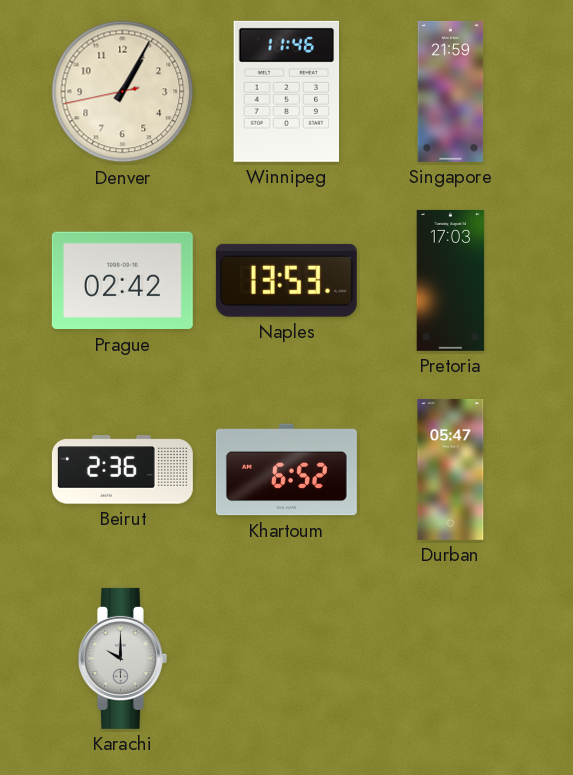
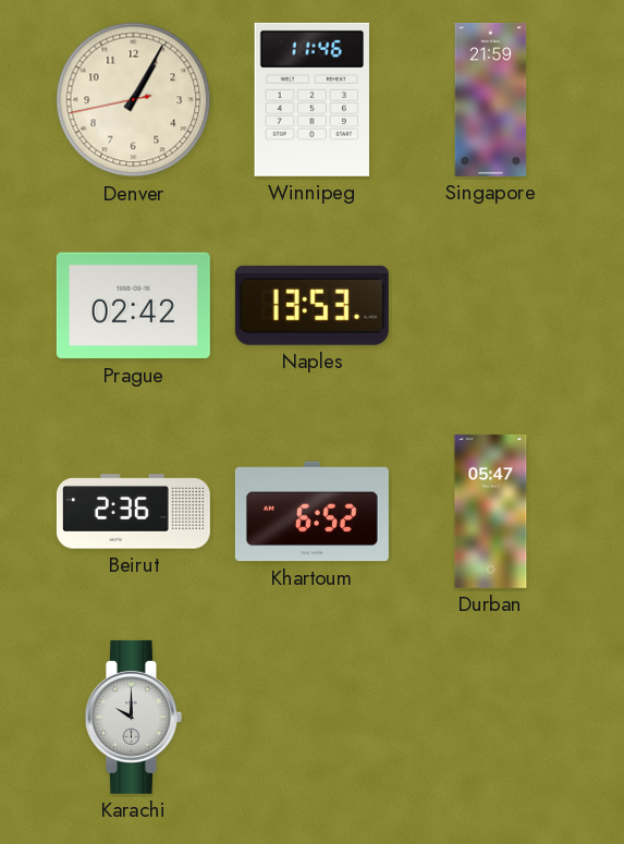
Pretoria: 17:03 -> none (451, 280)
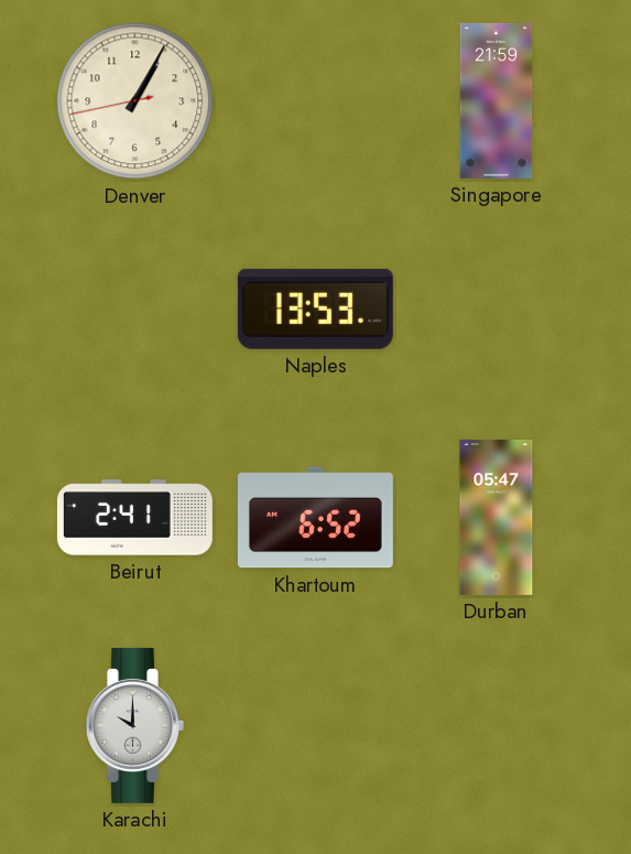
Winnipeg: 11:46 -> none (311, 99)
Prague: 02:42 -> none (133, 306)
Beirut: 2:36 -> 2:41 (134, 518)
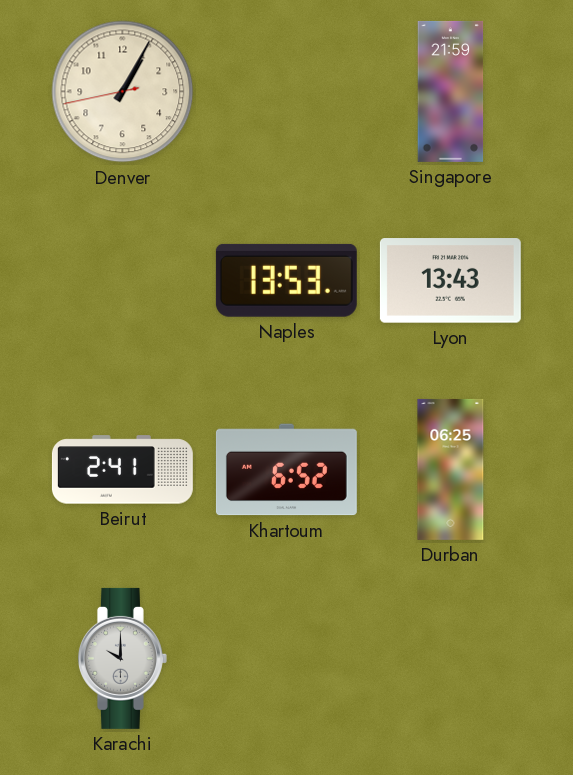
Lyon: none -> 13:43 (450, 281)
Durban: 05:47 -> 06:25 (451, 469)
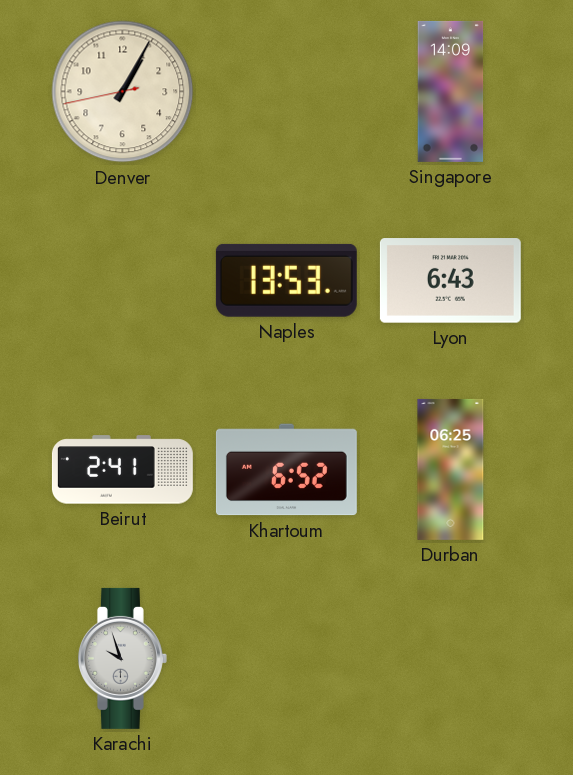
Singapore: 21:59 -> 14:09 (451, 91)
Lyon: 13:43 -> 6:43 (450, 281)
Karachi: 10:00 -> 9:57 (122, 658)
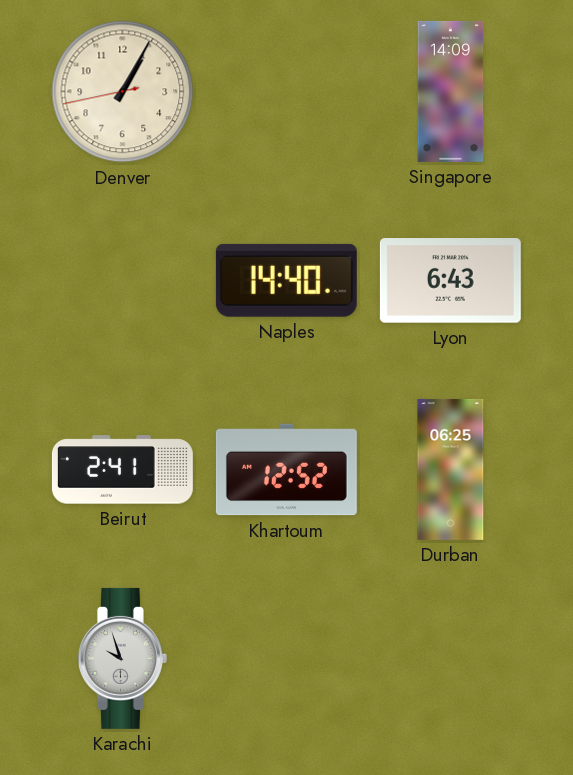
Naples: 13:53 -> 14:40 (286, 280)
Khartoum: 6:52 -> 12:52 (286, 470)
